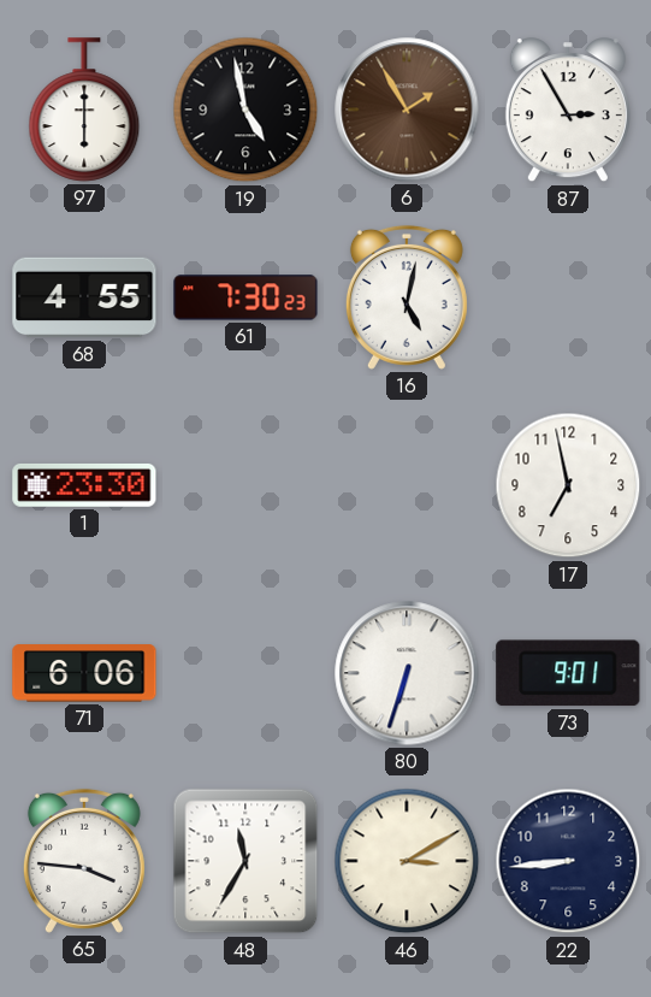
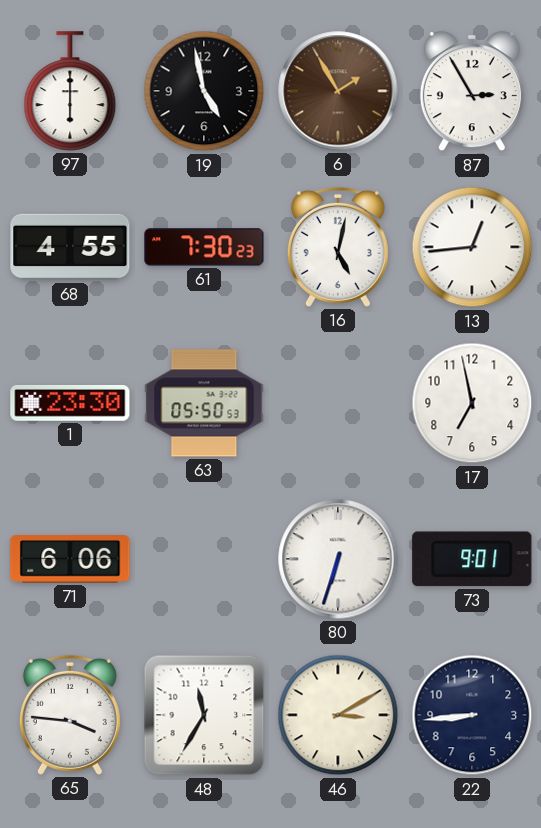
13: none -> 12:44 (472, 247)
63: none -> 05:50 (204, 403)
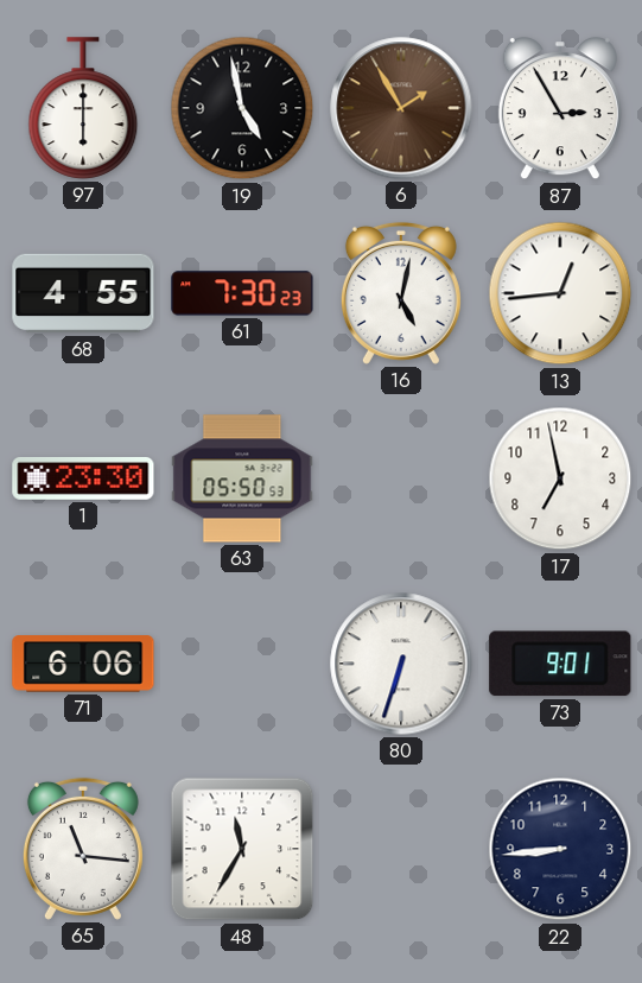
65: 3:46 -> 11:16 (83, 849)
46: 3:10 -> none (338, 715)
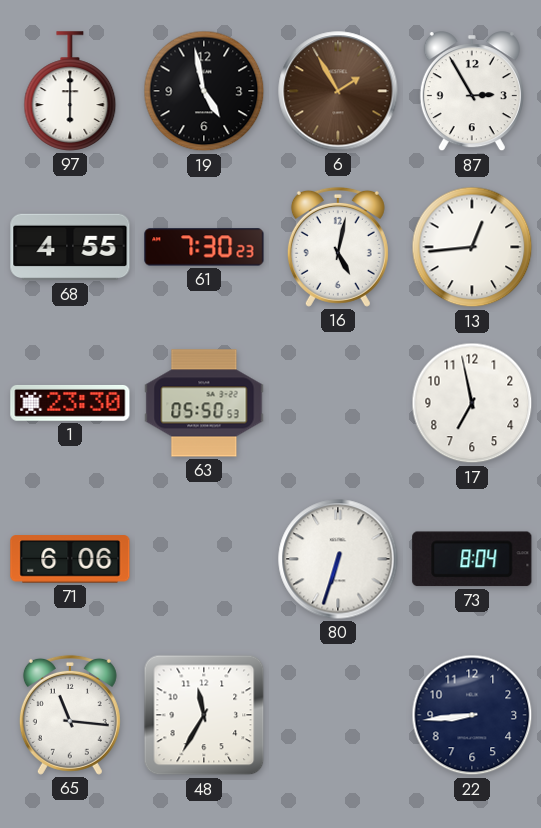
73: 9:01 -> 8:04 (472, 559)
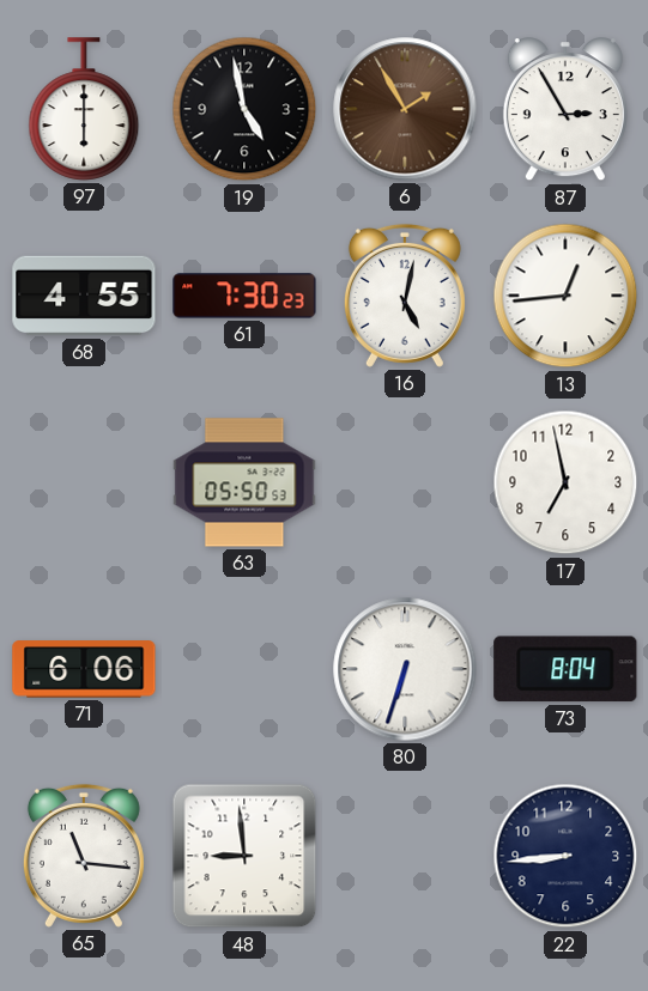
1: 23:30 -> none (70, 403)
48: 11:35 -> 8:59 (244, 856)
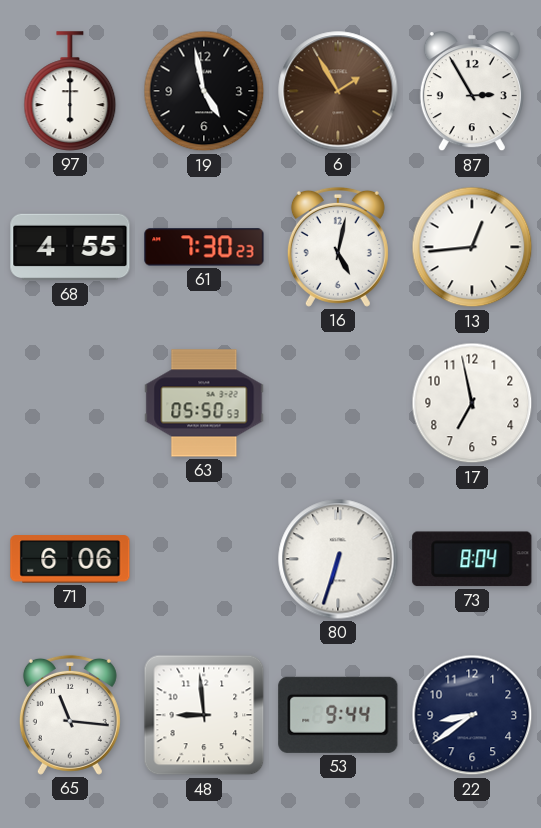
53: none -> 9:44 (338, 715)
22: 8:44 -> 8:39 (472, 715)
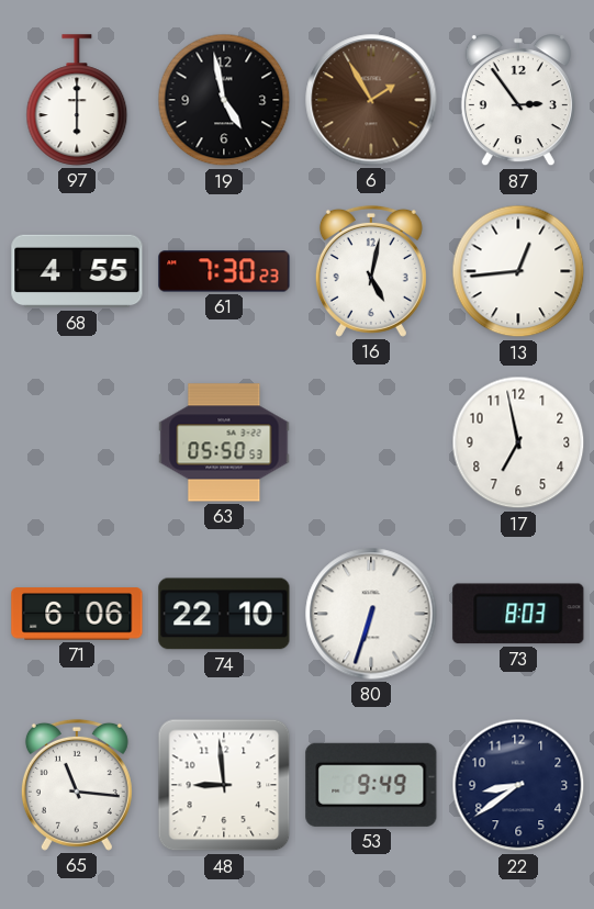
87: 2:55 -> 2:54 (518, 101)
74: none -> 22:10 (224, 614)
73: 8:04 -> 8:03 (518, 614)
53: 9:44 -> 9:49 (371, 785)
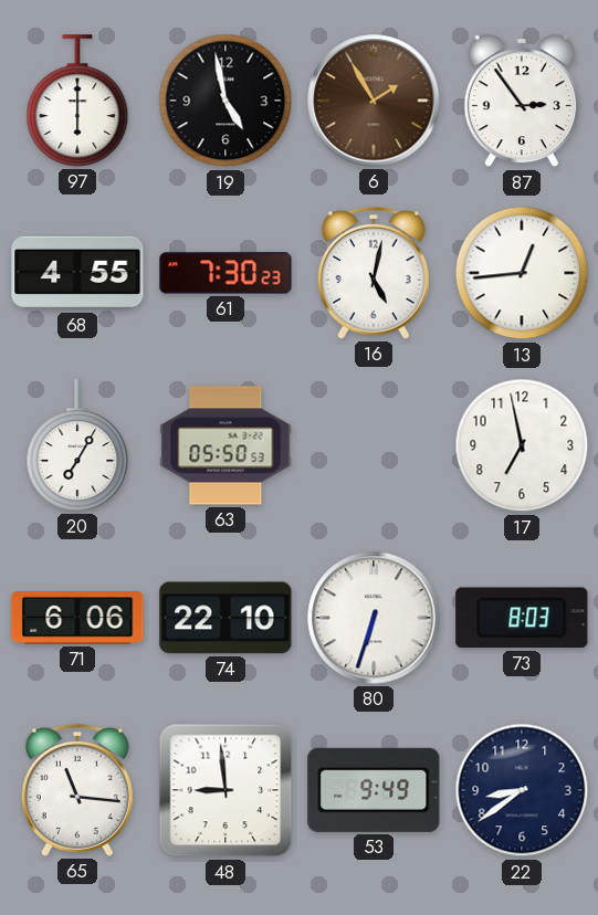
20: none -> 7:05 (77, 445)
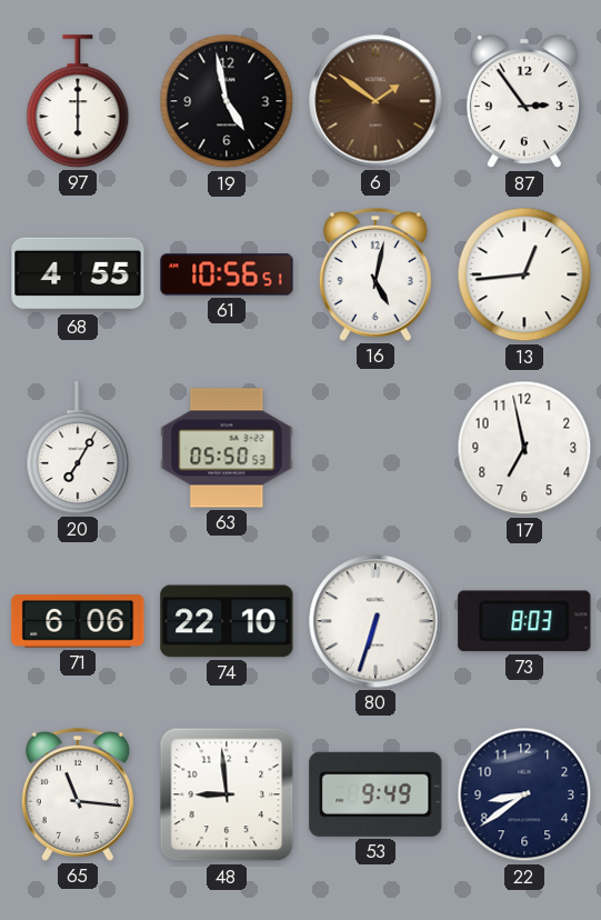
6: 1:55 -> 1:51 (375, 101)
61: 7:30 -> 10:56 (227, 274)
